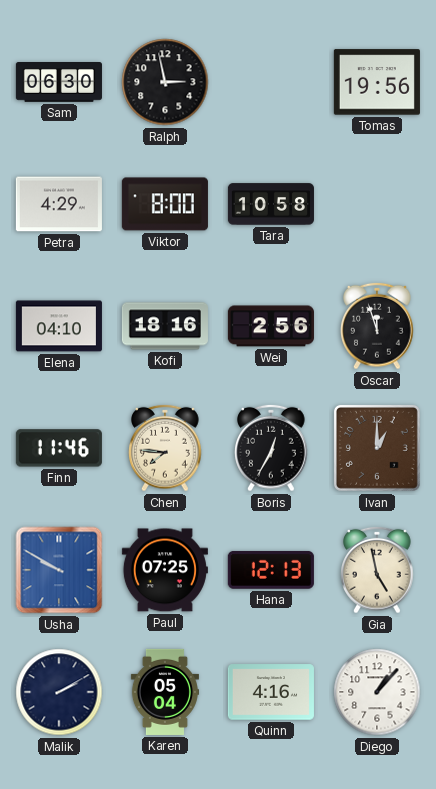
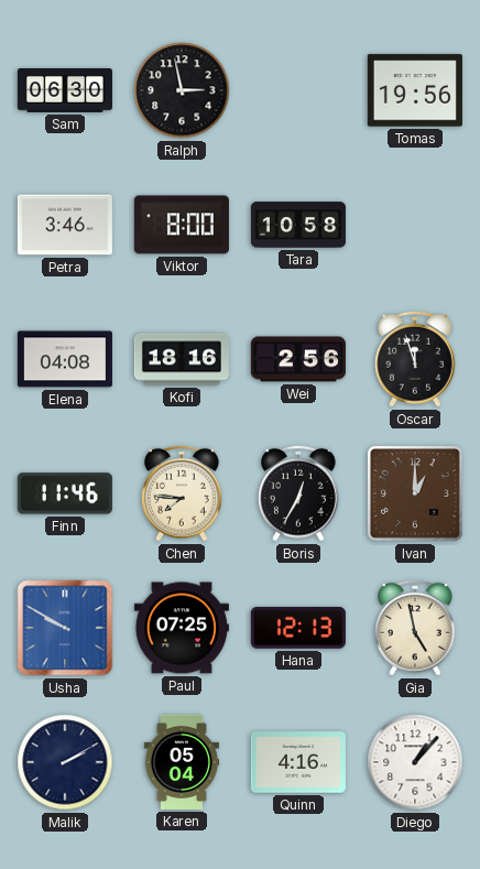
Petra: 4:29 -> 3:46 (65, 225)
Elena: 04:10 -> 04:08 (65, 359)
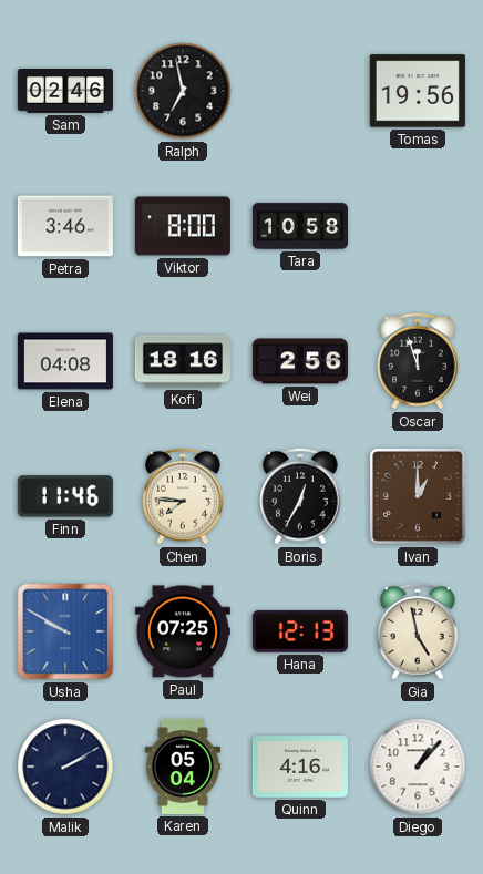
Sam: 06:30 -> 02:46 (65, 92)
Ralph: 2:58 -> 6:58 (183, 91)
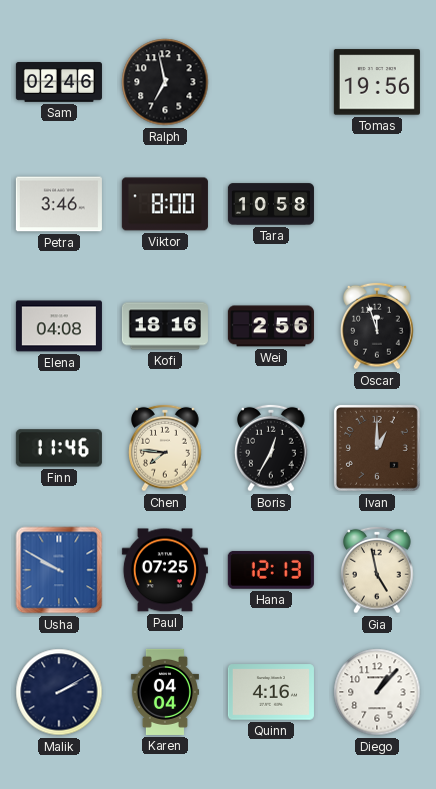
Karen: 05:04 -> 04:04 (165, 692)
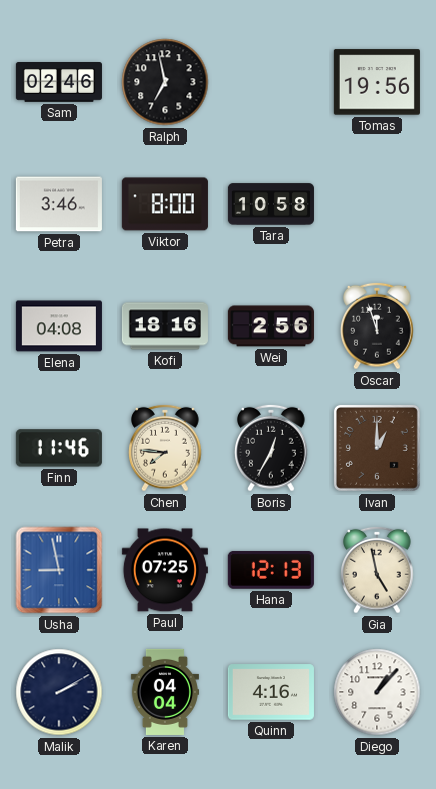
Usha: 9:50 -> 8:58 (59, 570)
